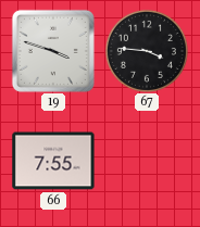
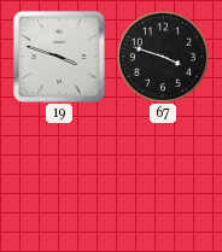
67: 3:46 -> 3:48 (163, 57)
66: 7:55 -> none (53, 161)
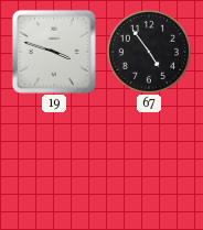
67: 3:48 -> 4:54 (149, 52)
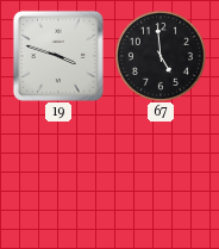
67: 4:54 -> 4:59 (161, 56)
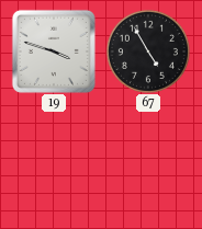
67: 4:59 -> 4:55 (148, 51)
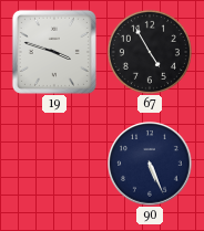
90: none -> 5:26 (150, 164)
